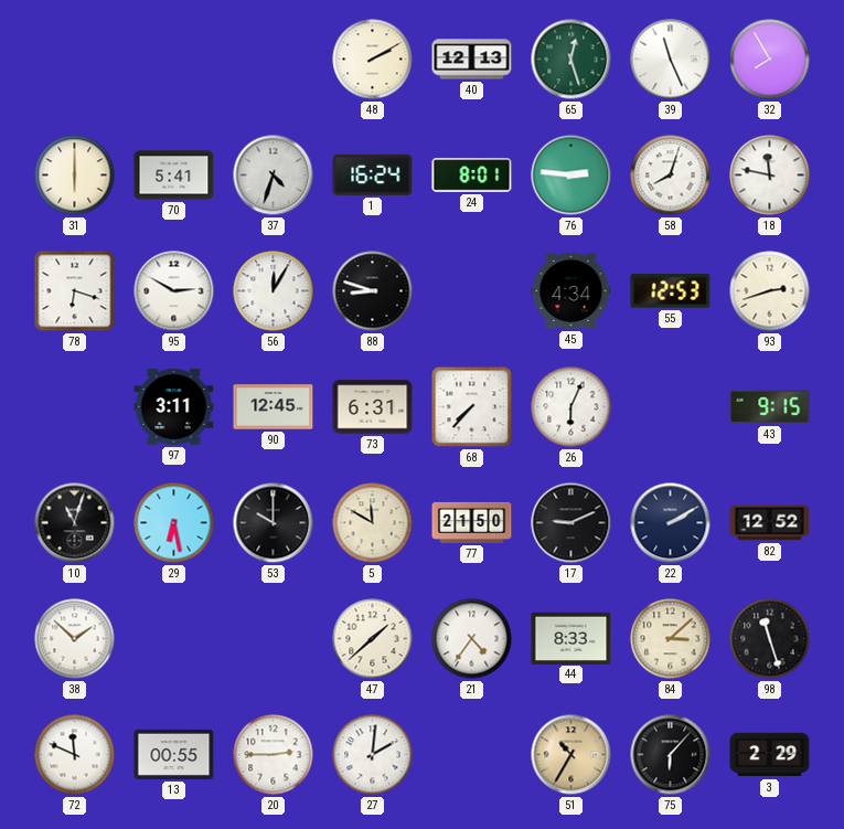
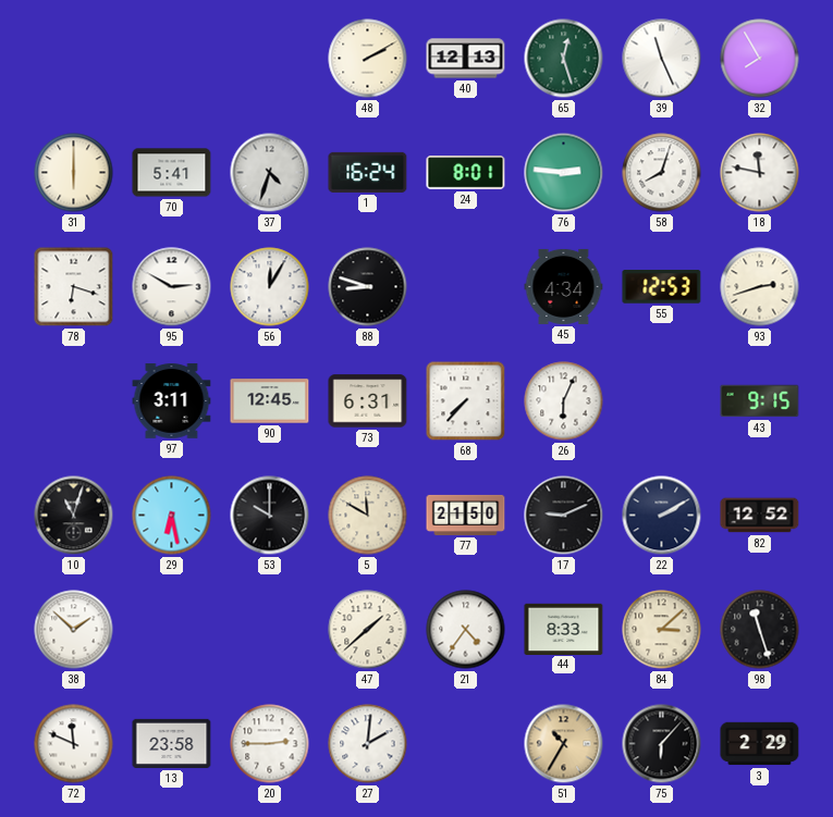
13: 00:55 -> 23:58 (172, 743)
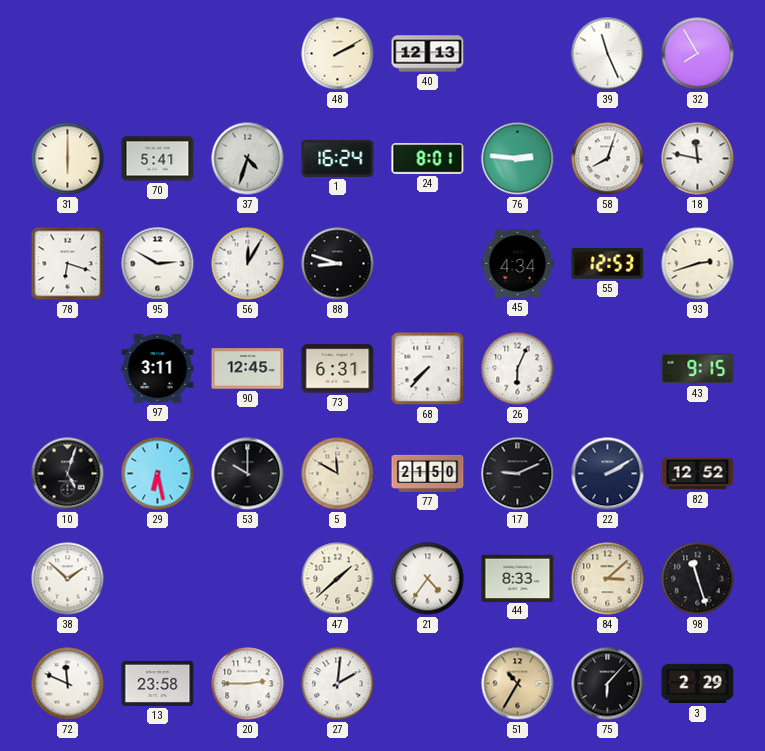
65: 12:27 -> none (564, 59)
10: 11:03 -> 5:03 (68, 474)
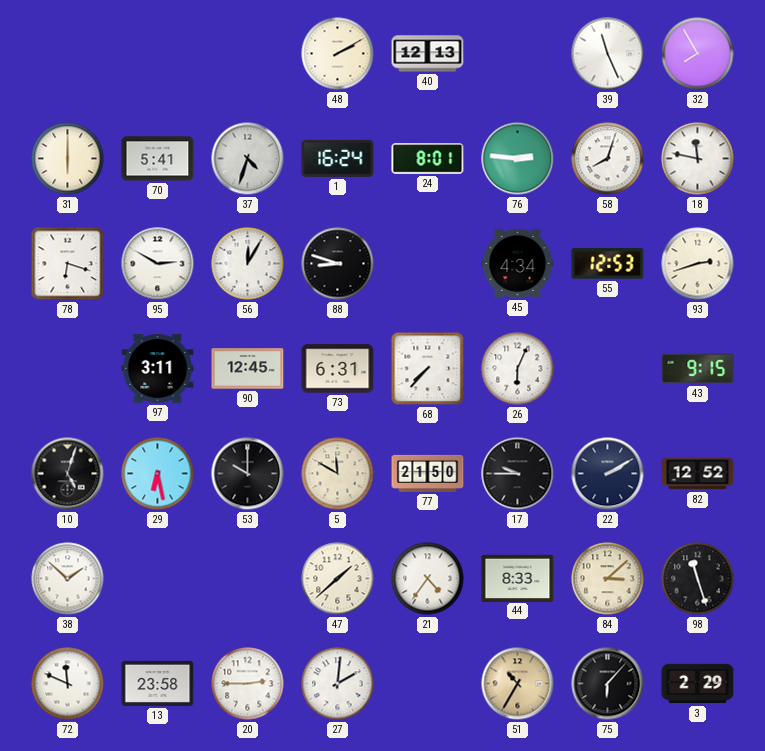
17: 9:11 -> 9:45 (518, 474)
